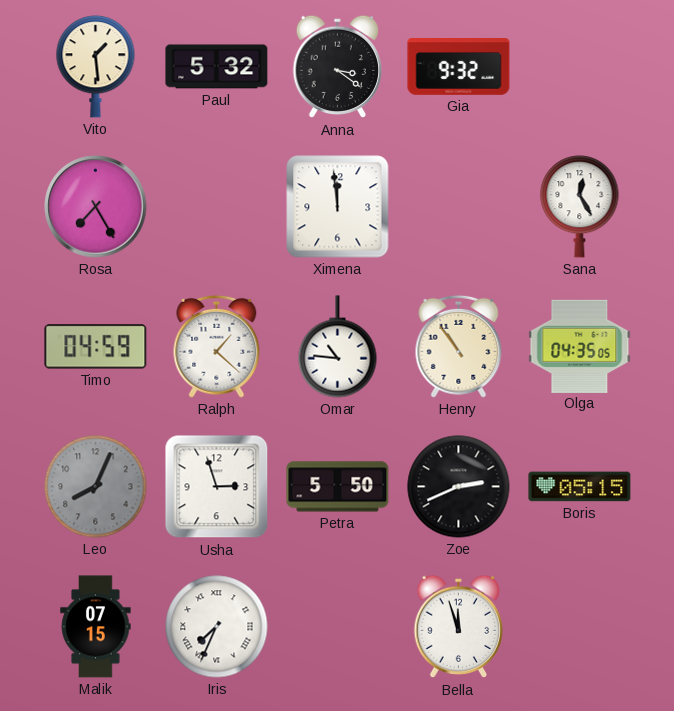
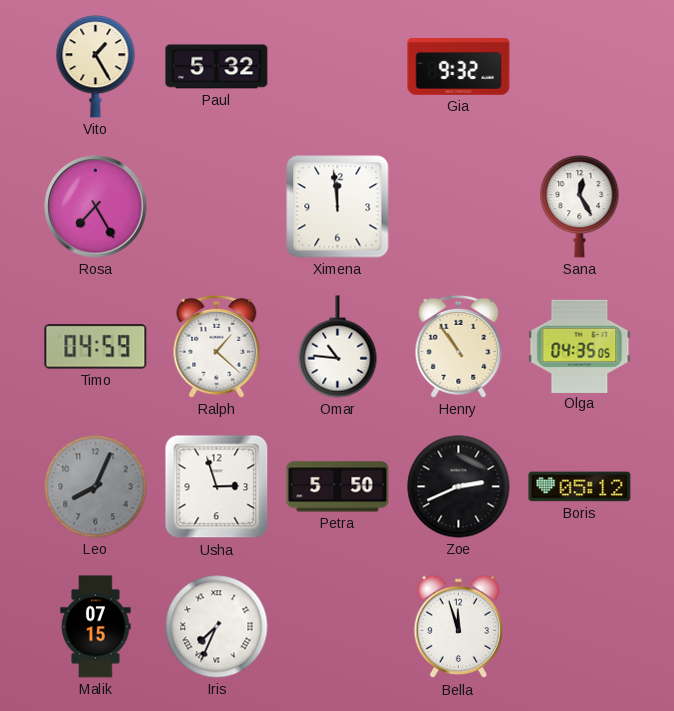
Vito: 1:29 -> 1:25 (96, 67)
Anna: 3:21 -> none (338, 67)
Boris: 05:15 -> 05:12 (580, 487)
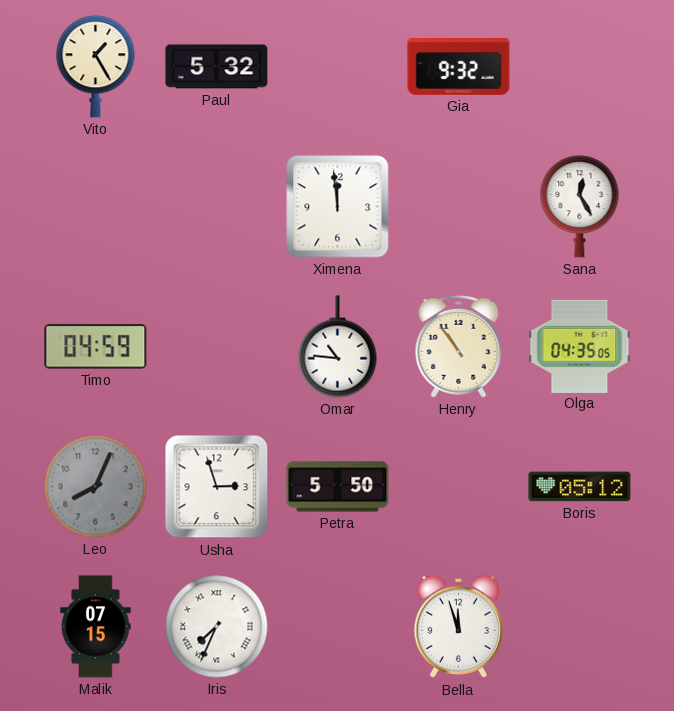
Rosa: 7:25 -> none (96, 207)
Ralph: 1:22 -> none (217, 346)
Zoe: 2:41 -> none (459, 487)
